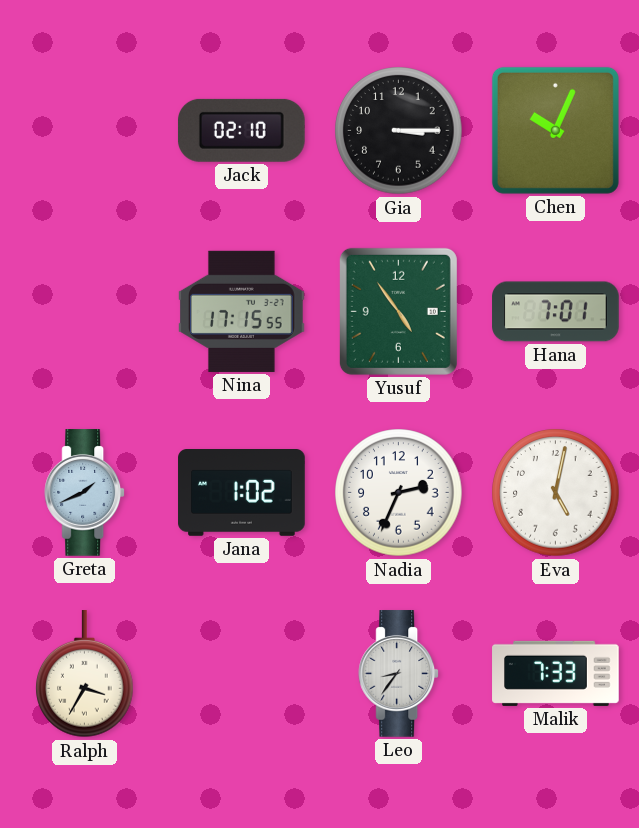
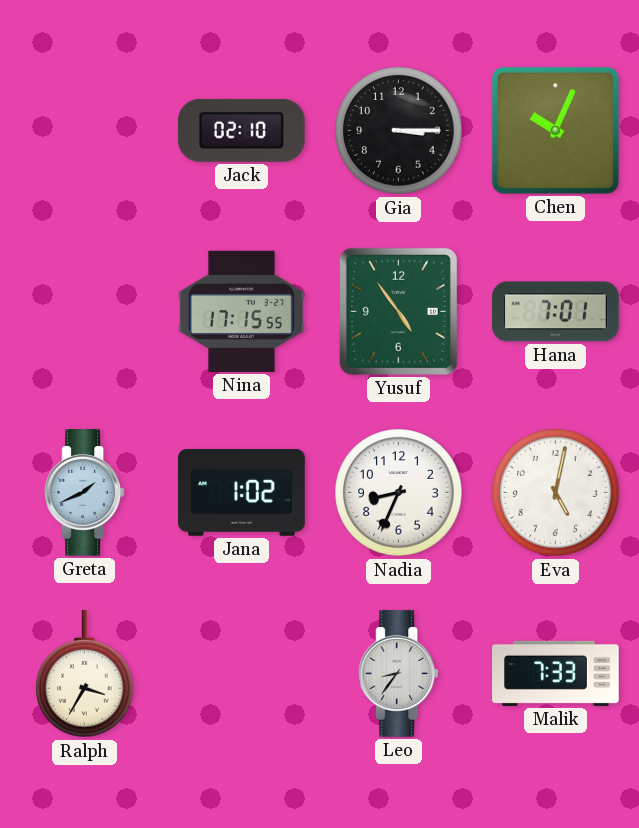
Nadia: 2:34 -> 8:34 (399, 493)
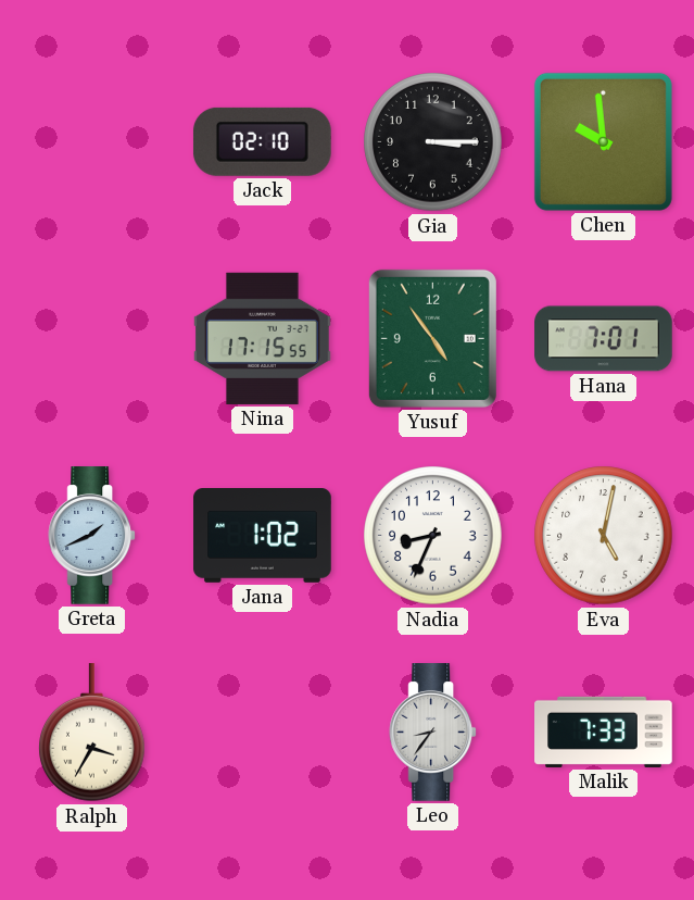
Chen: 10:04 -> 9:59 (603, 141)
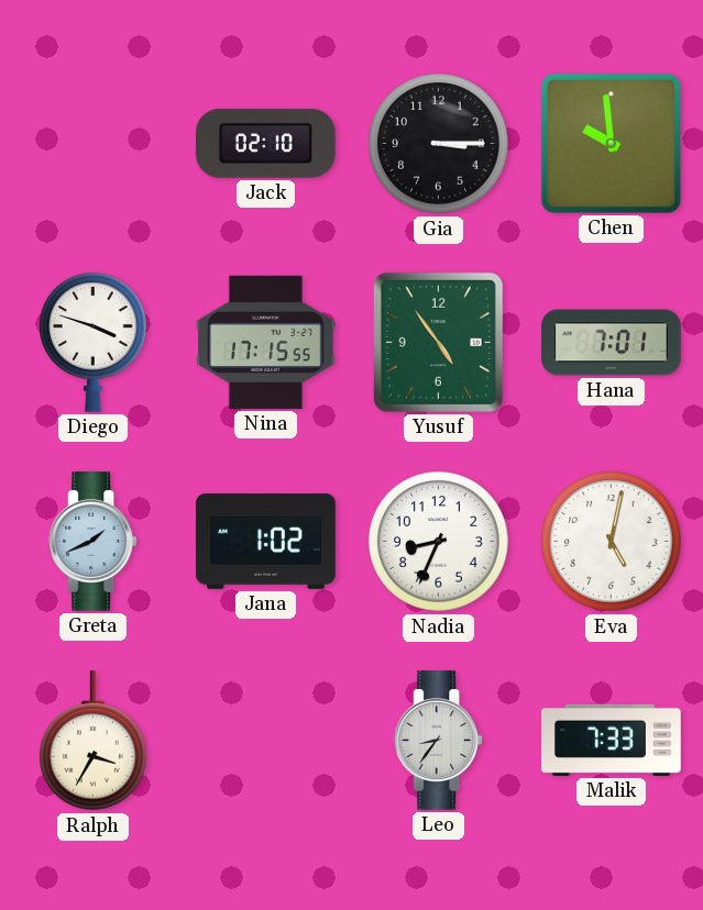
Diego: none -> 3:48 (94, 342)
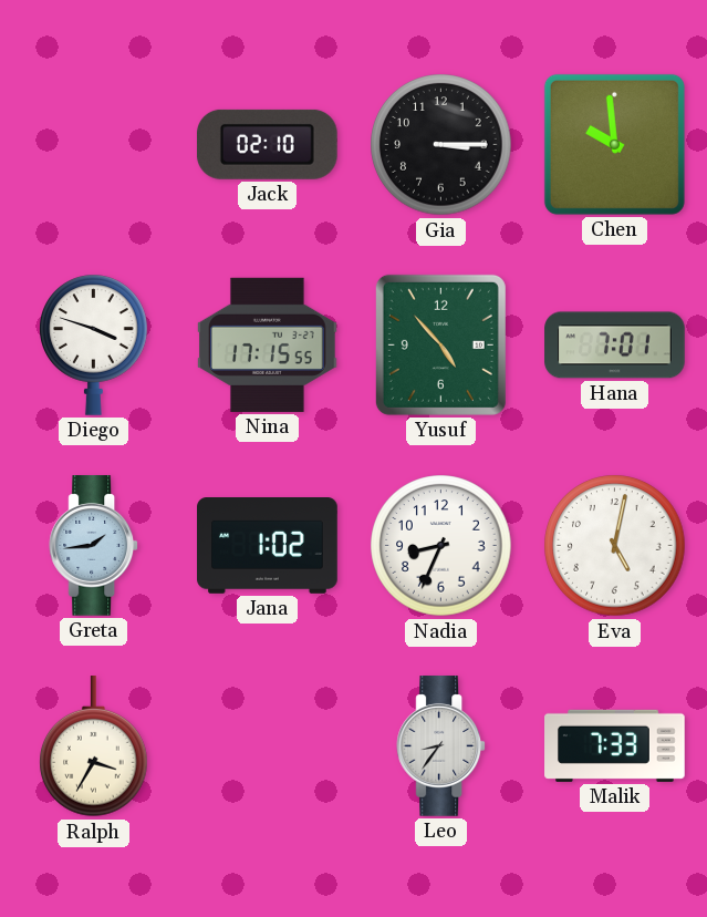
Yusuf: 4:54 -> 4:53 (440, 344)
Greta: 1:41 -> 1:44 (94, 546)
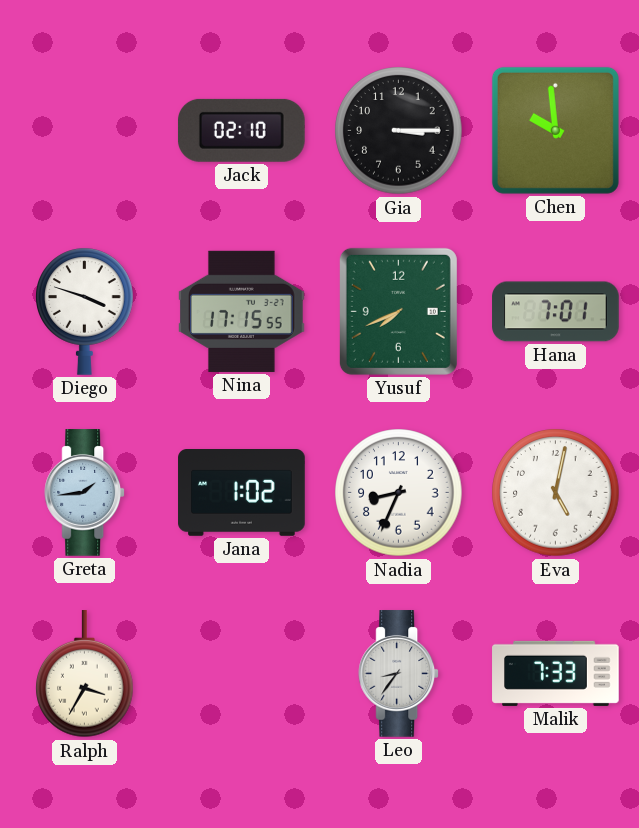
Yusuf: 4:53 -> 7:41 (398, 311)
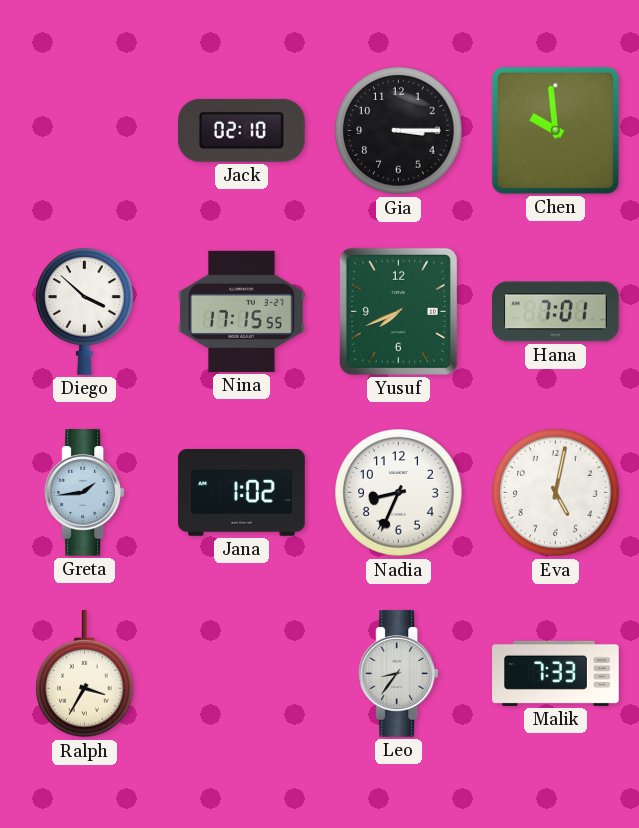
Diego: 3:48 -> 3:52 (85, 311)
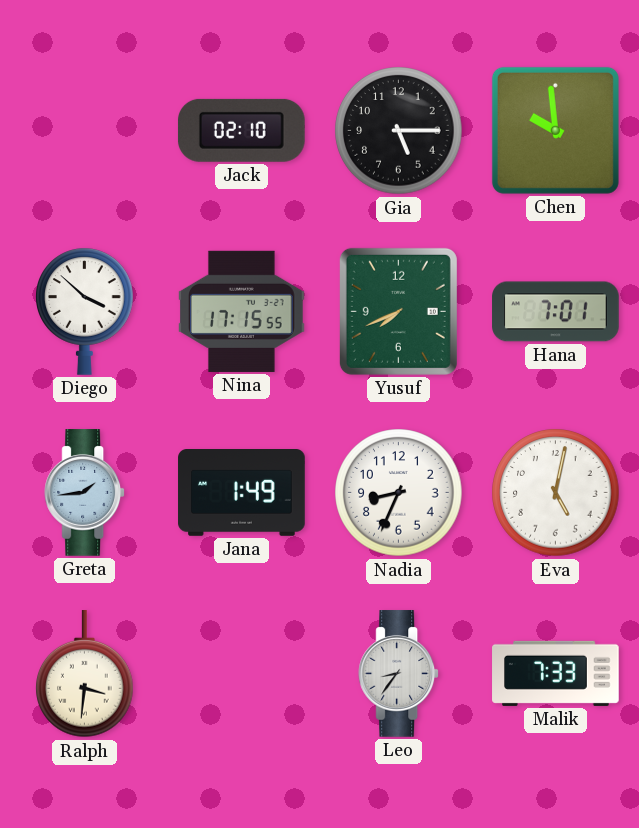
Gia: 3:15 -> 5:15 (399, 131)
Jana: 1:02 -> 1:49 (242, 493)
Ralph: 3:35 -> 3:31 (85, 674)
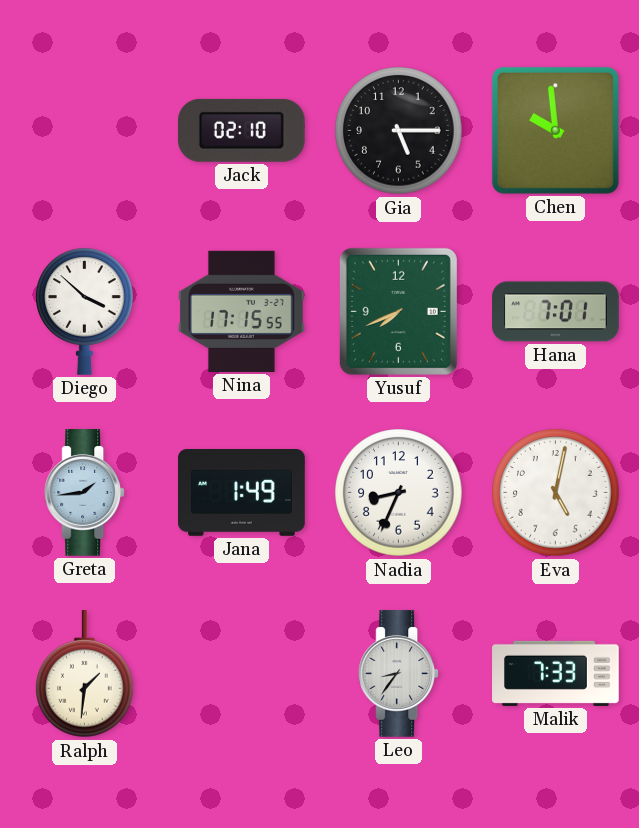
Ralph: 3:31 -> 1:31 (85, 674)
